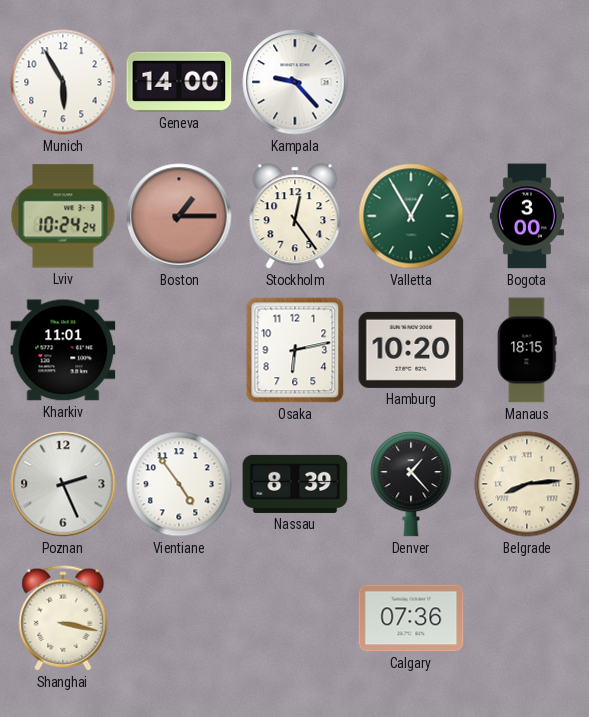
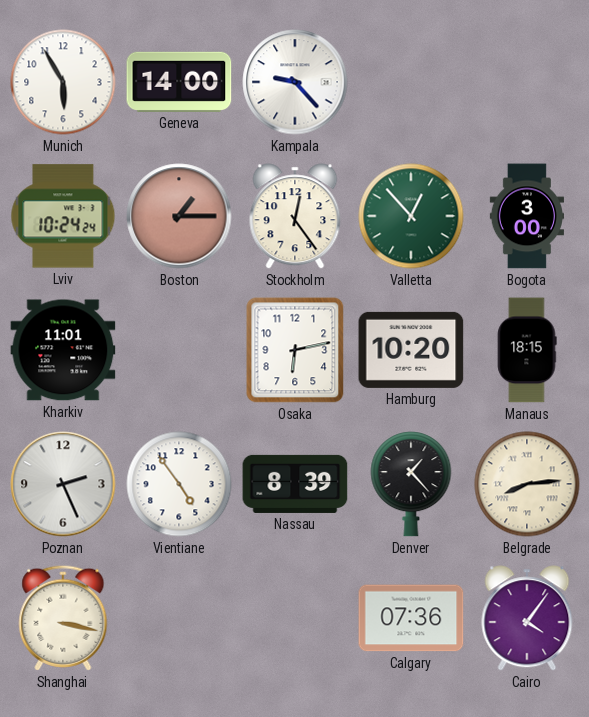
Valletta: 12:55 -> 12:53 (411, 216)
Cairo: none -> 4:06 (527, 618)
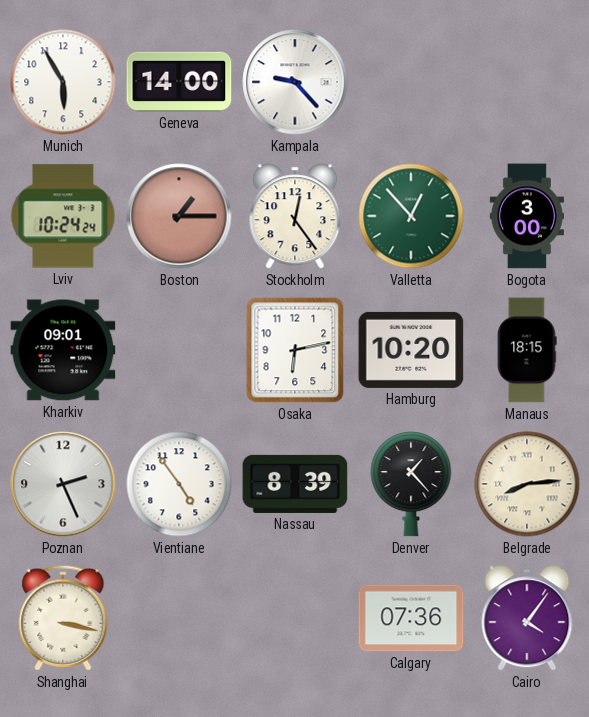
Kharkiv: 11:01 -> 09:01 (63, 350)
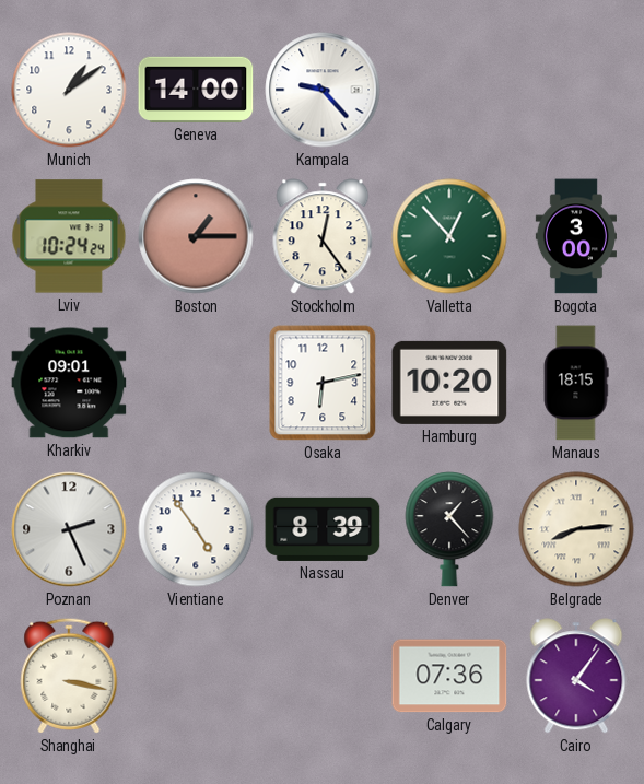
Munich: 5:55 -> 1:09 (69, 90)
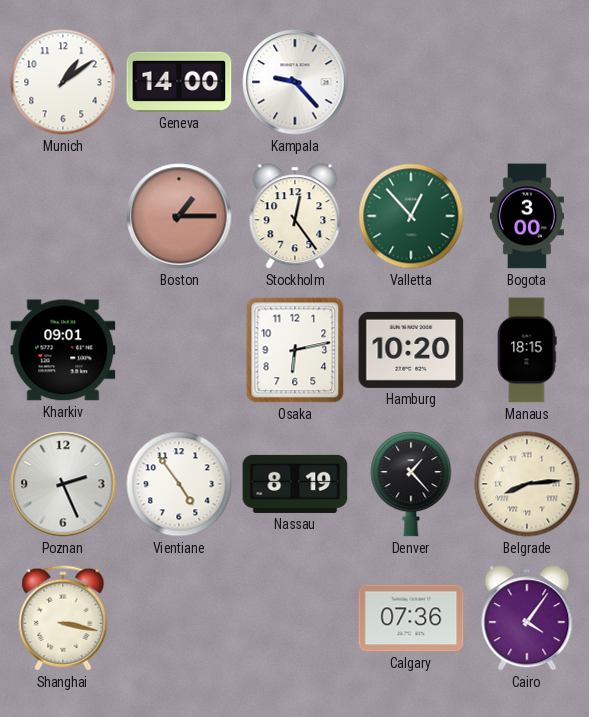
Lviv: 10:24 -> none (69, 236)
Nassau: 8:39 -> 8:19 (295, 484)
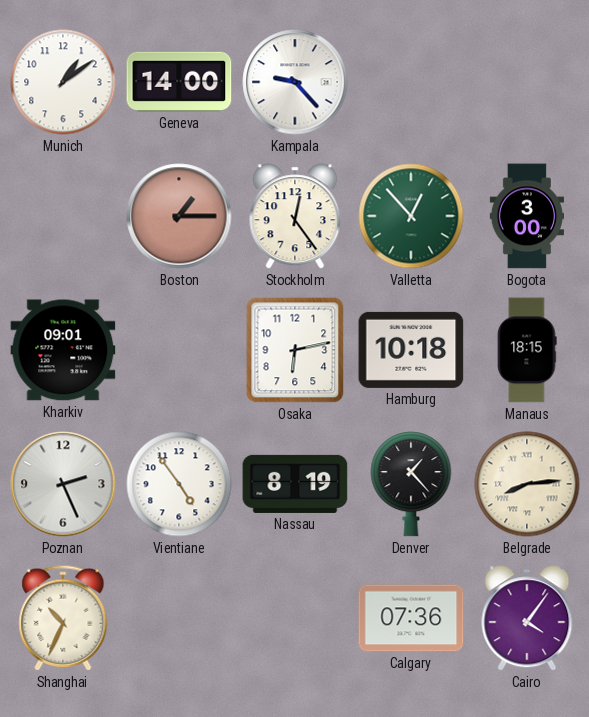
Hamburg: 10:20 -> 10:18 (411, 350)
Shanghai: 3:17 -> 10:34 (63, 618)
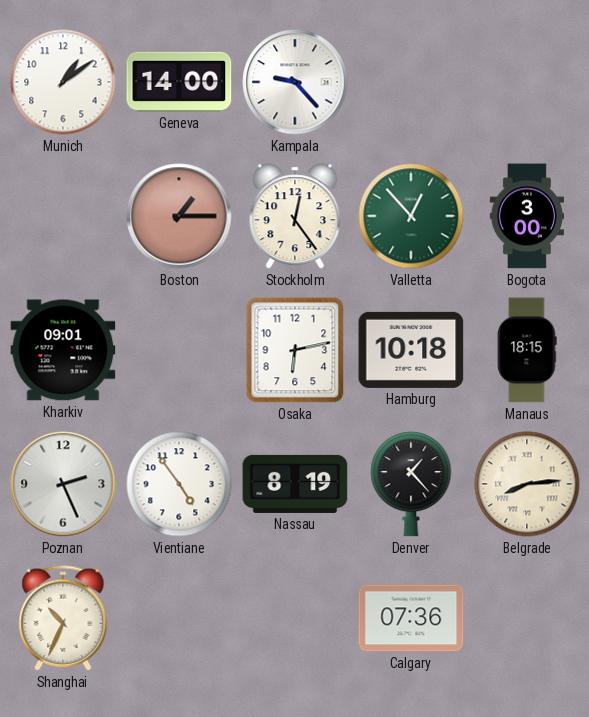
Cairo: 4:06 -> none (527, 618)
